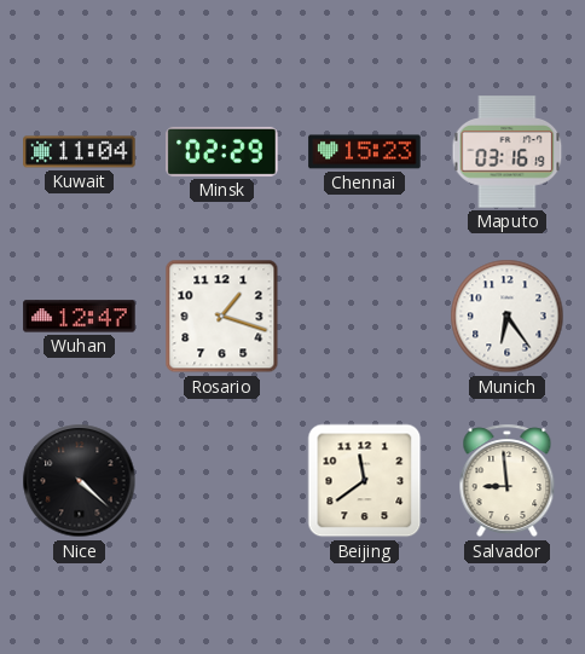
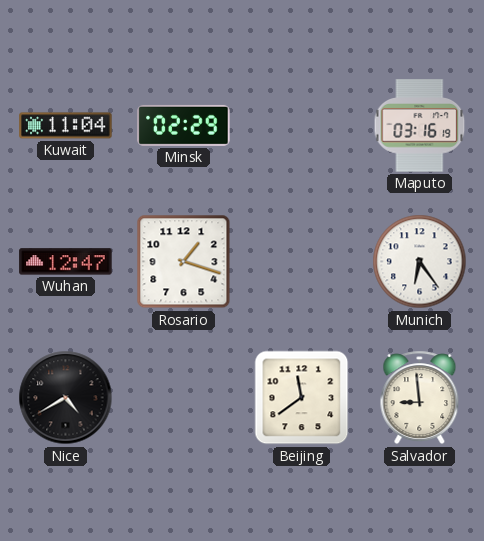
Chennai: 15:23 -> none (365, 152)
Nice: 4:22 -> 4:40 (66, 398)
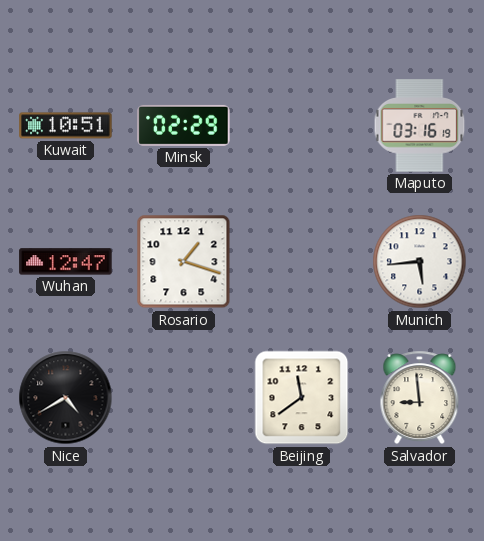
Kuwait: 11:04 -> 10:51 (66, 126)
Munich: 6:24 -> 5:44 (420, 262)
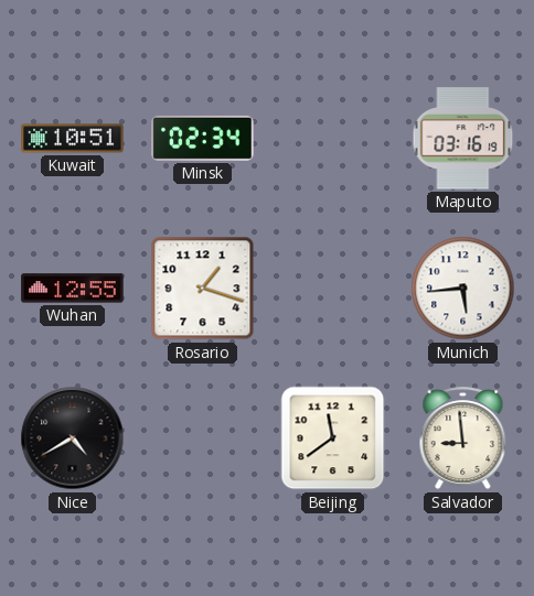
Minsk: 02:29 -> 02:34 (203, 138)
Wuhan: 12:47 -> 12:55 (73, 289)
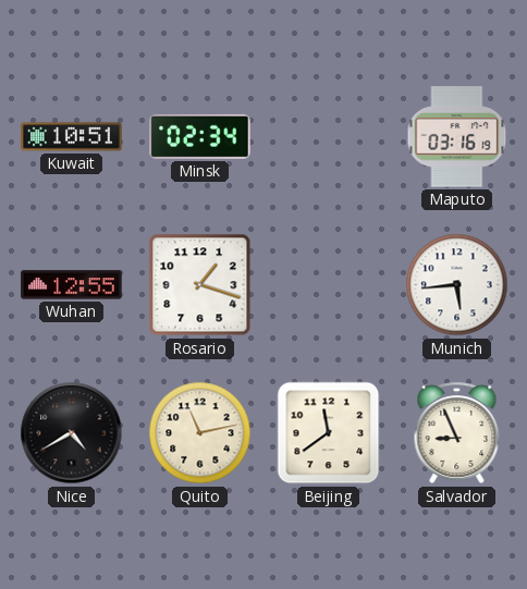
Quito: none -> 11:13 (200, 433)
Salvador: 8:59 -> 8:56 (457, 433)
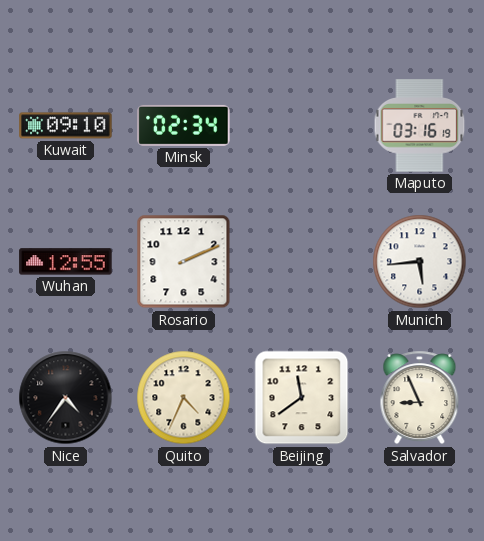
Kuwait: 10:51 -> 09:10 (66, 126)
Rosario: 1:18 -> 2:11 (184, 262)
Nice: 4:40 -> 4:36 (66, 398)
Quito: 11:13 -> 4:34 (184, 398)
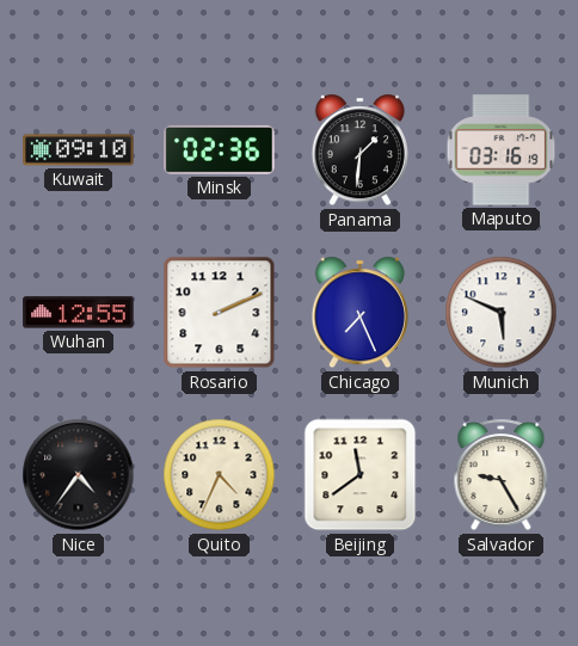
Minsk: 02:34 -> 02:36 (220, 149)
Panama: none -> 1:31 (359, 150)
Chicago: none -> 7:26 (359, 313)
Munich: 5:44 -> 5:49 (502, 313)
Salvador: 8:56 -> 9:25 (502, 475)
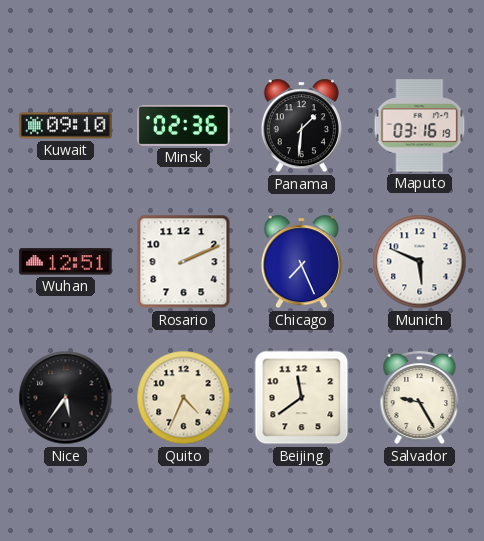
Wuhan: 12:55 -> 12:51 (66, 262)
Nice: 4:36 -> 5:36 (66, 398)
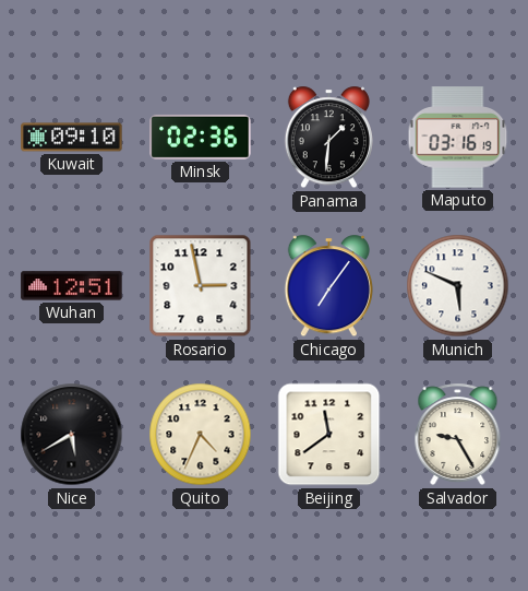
Rosario: 2:11 -> 2:58 (201, 286)
Chicago: 7:26 -> 7:06 (328, 286)
Nice: 5:36 -> 5:40 (72, 435)
